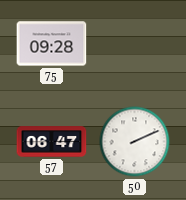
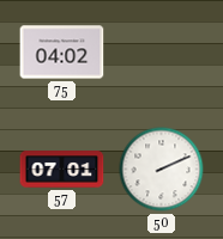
75: 09:28 -> 04:02 (62, 53)
57: 06:47 -> 07:01 (62, 170)
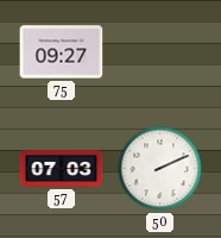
75: 04:02 -> 09:27 (62, 52)
57: 07:01 -> 07:03 (62, 169)
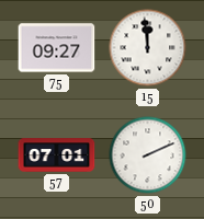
15: none -> 11:59 (148, 48)
57: 07:03 -> 07:01 (57, 155)
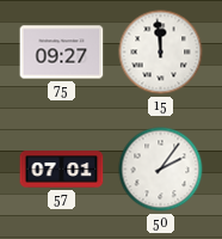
50: 2:11 -> 2:06 (161, 170)
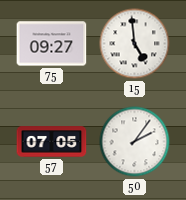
15: 11:59 -> 4:59 (135, 44)
57: 07:01 -> 07:05 (52, 142)
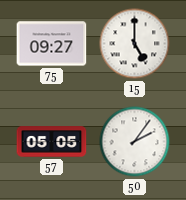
15: 4:59 -> 5:00 (135, 44)
57: 07:05 -> 05:05 (52, 142)
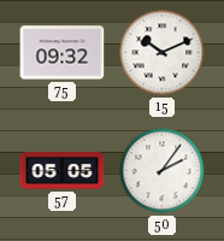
75: 09:27 -> 09:32 (63, 53)
15: 5:00 -> 10:11 (163, 53)
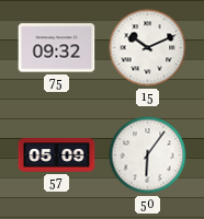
57: 05:05 -> 05:09 (57, 155)
50: 2:06 -> 6:06 (148, 155)
